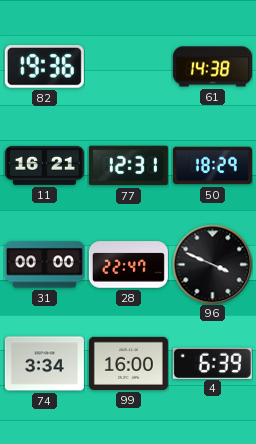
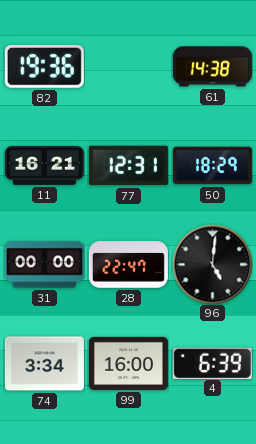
96: 3:49 -> 5:01 (212, 264)
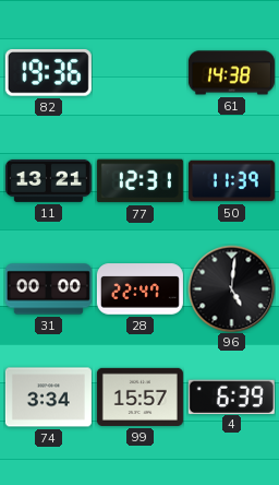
11: 16:21 -> 13:21 (48, 180)
50: 18:29 -> 11:39 (231, 181)
99: 16:00 -> 15:57 (139, 397)
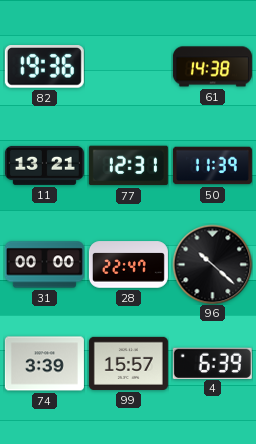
96: 5:01 -> 10:22 (212, 264)
74: 3:34 -> 3:39 (44, 364)
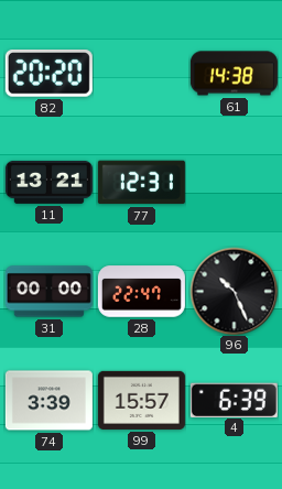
82: 19:36 -> 20:20 (48, 74)
50: 11:39 -> none (212, 166)
96: 10:22 -> 10:26 (234, 291)
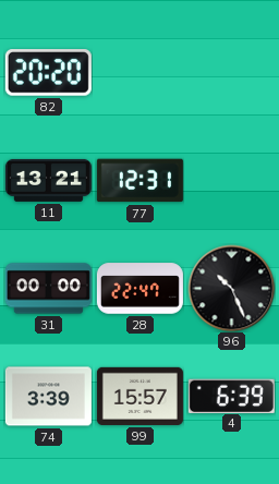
61: 14:38 -> none (234, 74)
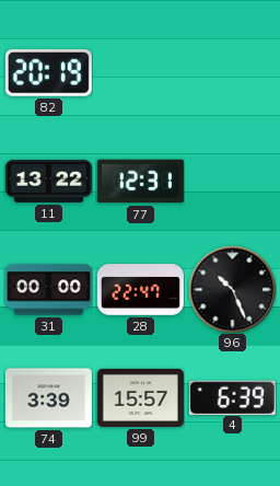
82: 20:20 -> 20:19 (48, 73)
11: 13:21 -> 13:22 (48, 181)
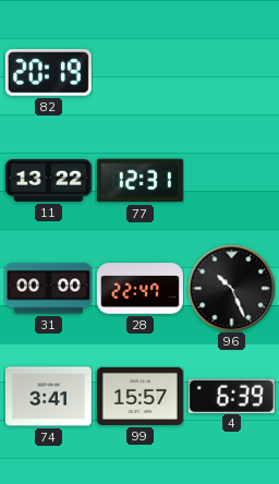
74: 3:39 -> 3:41 (48, 397)
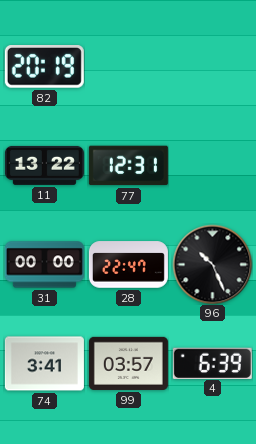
99: 15:57 -> 03:57 (128, 363)
